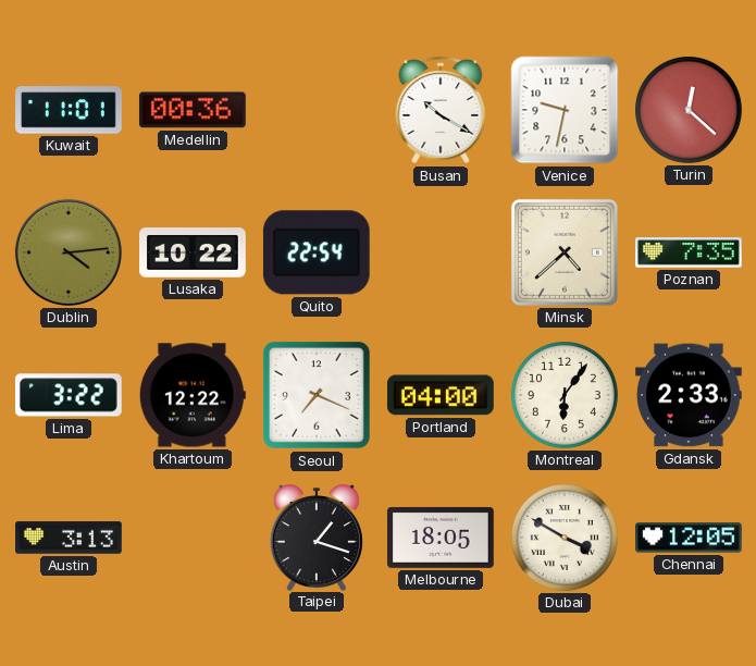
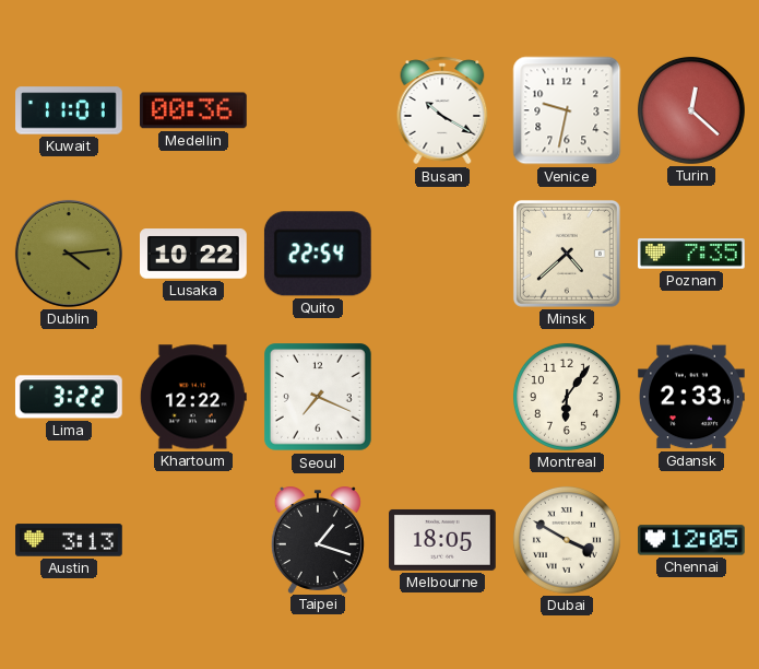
Portland: 04:00 -> none (441, 395)
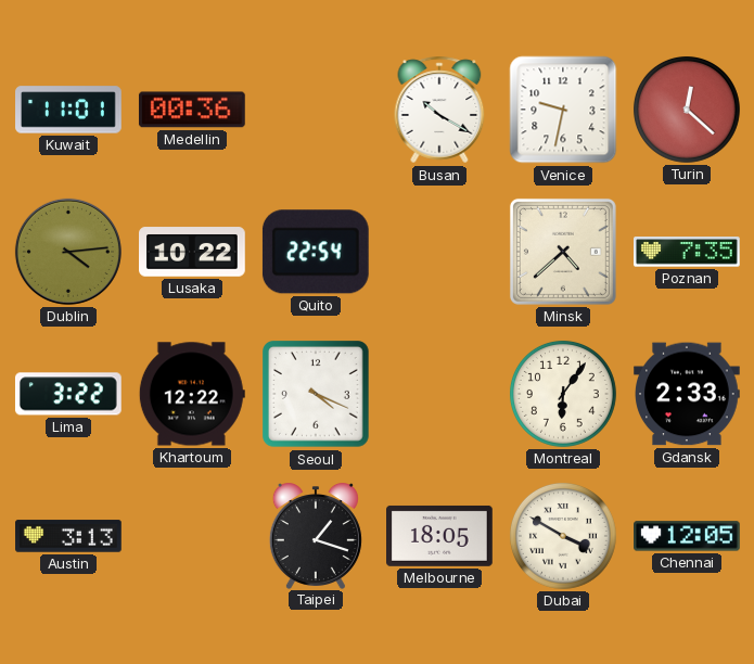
Seoul: 7:19 -> 4:19 (317, 395)
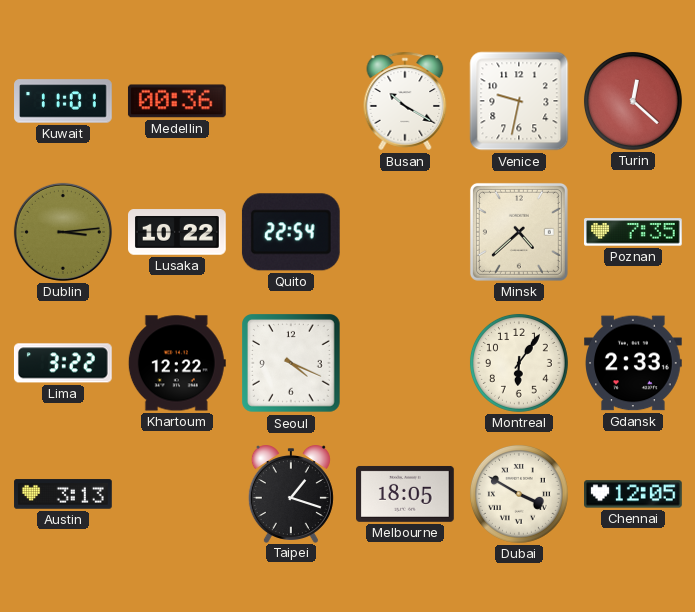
Dublin: 4:14 -> 3:14 (63, 232)
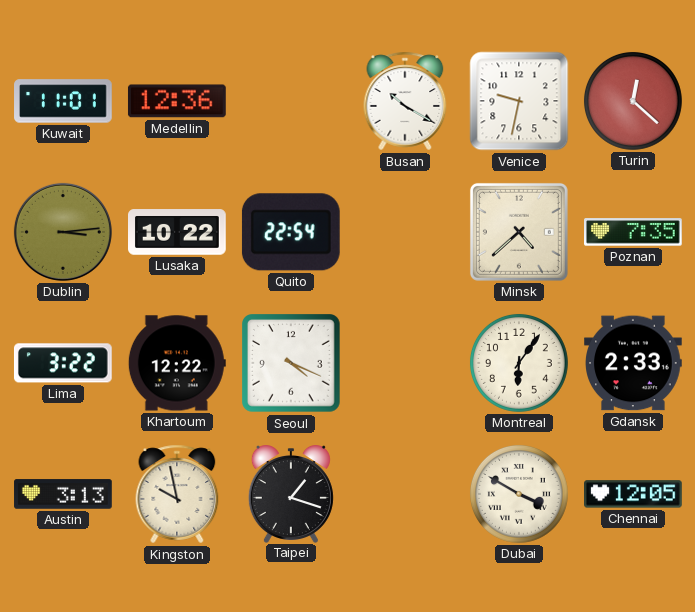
Medellin: 00:36 -> 12:36 (177, 101)
Kingston: none -> 9:58 (177, 494)
Melbourne: 18:05 -> none (406, 494)
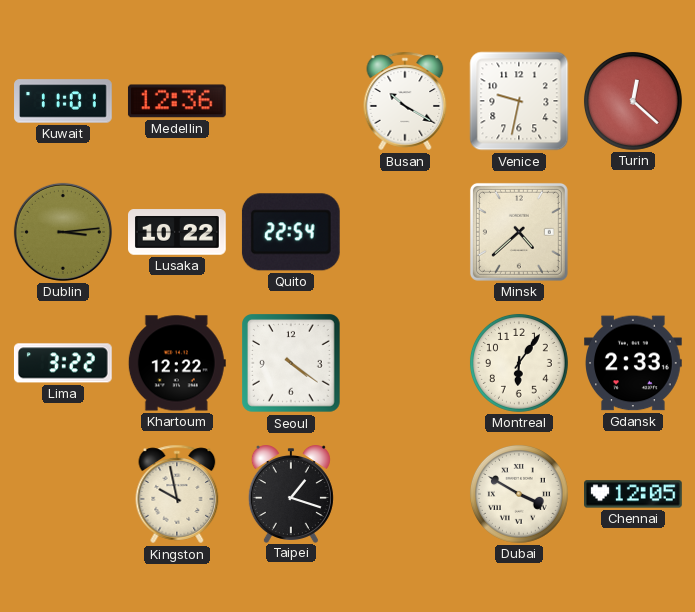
Poznan: 7:35 -> none (634, 232)
Seoul: 4:19 -> 4:21 (292, 364)
Austin: 3:13 -> none (63, 494)
